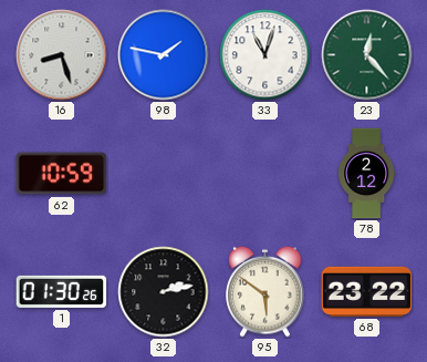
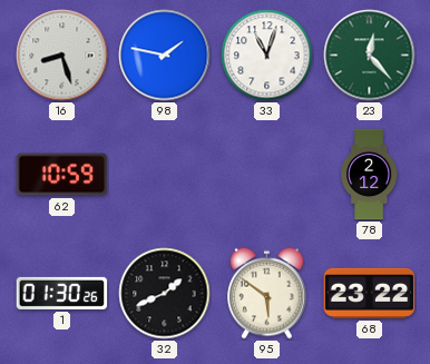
32: 2:13 -> 1:41 (165, 294)
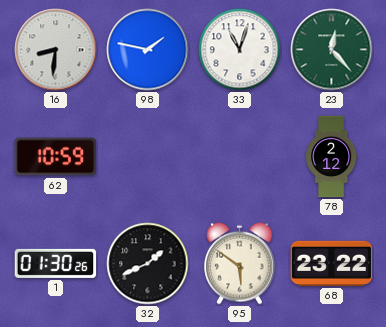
16: 8:27 -> 8:31 (56, 50)
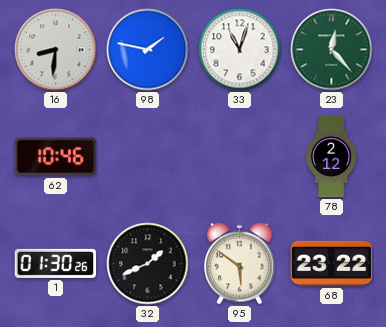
62: 10:59 -> 10:46 (56, 157)
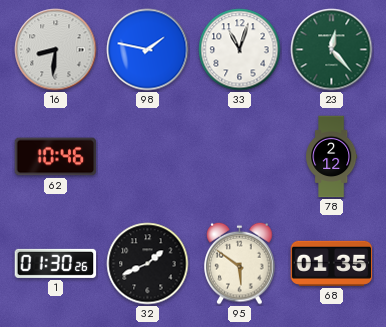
68: 23:22 -> 01:35 (332, 263)
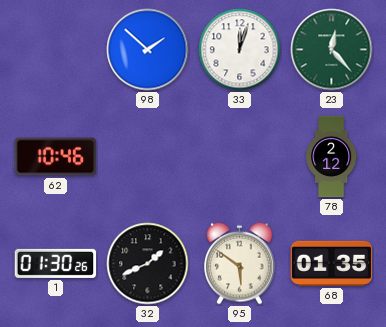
16: 8:31 -> none (56, 50)
98: 1:47 -> 1:52 (148, 50)
33: 11:03 -> 12:03 (240, 50)
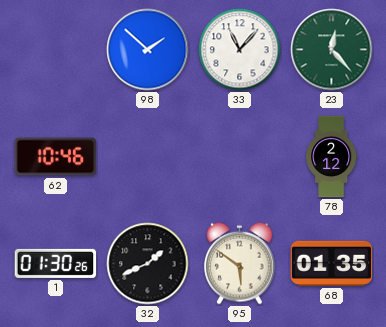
33: 12:03 -> 11:07 (240, 50)
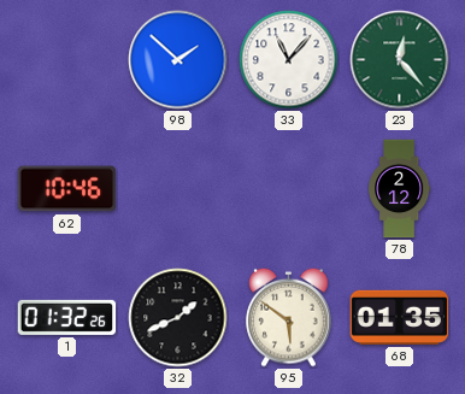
1: 01:30 -> 01:32 (67, 317)
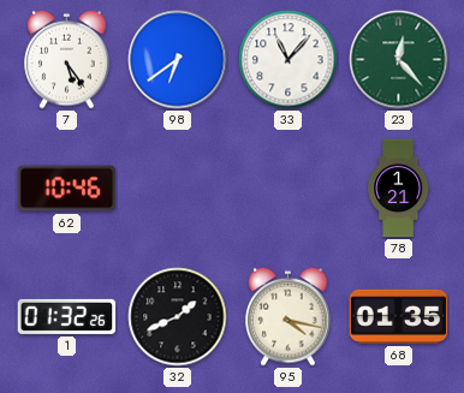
7: none -> 5:24 (67, 59)
98: 1:52 -> 6:39 (178, 60)
78: 2:12 -> 1:21 (399, 189)
95: 5:51 -> 4:17 (288, 316)
